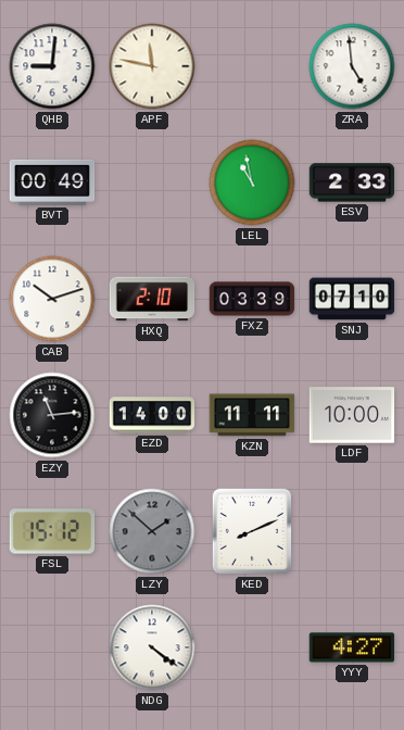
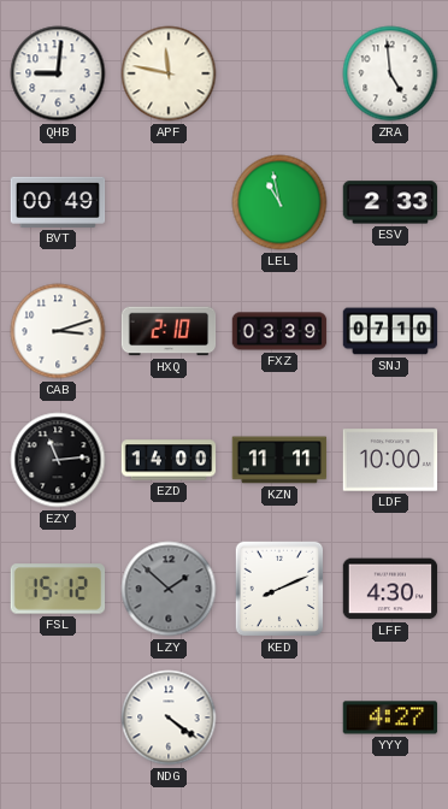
CAB: 10:12 -> 3:12 (58, 331)
LFF: none -> 4:30 (390, 589)
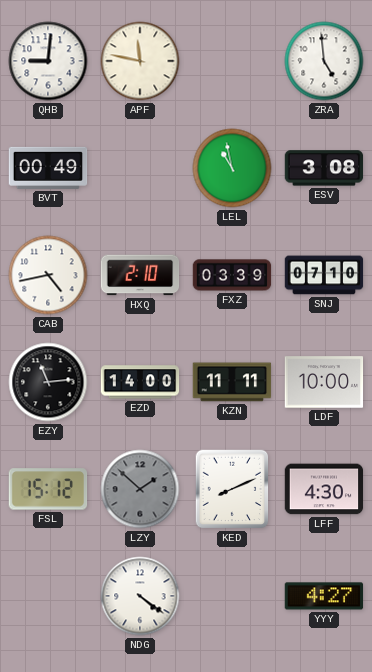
ESV: 2:33 -> 3:08 (324, 168)
CAB: 3:12 -> 4:43 (48, 275)
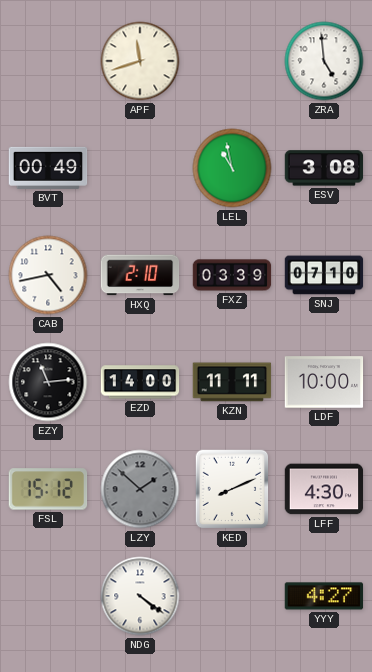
QHB: 9:01 -> none (48, 61)
APF: 11:47 -> 11:42 (140, 61)
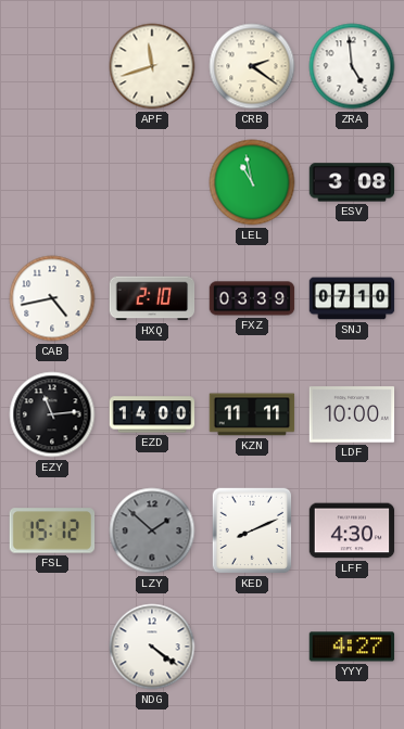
CRB: none -> 2:21 (252, 66)
BVT: 00:49 -> none (48, 168)
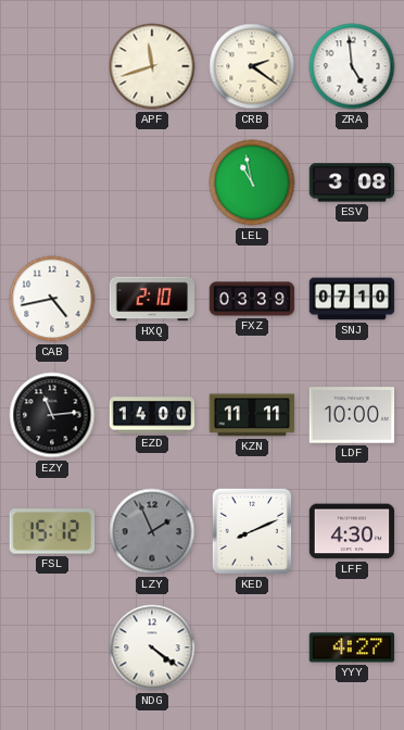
LZY: 1:52 -> 1:56 (152, 531)
